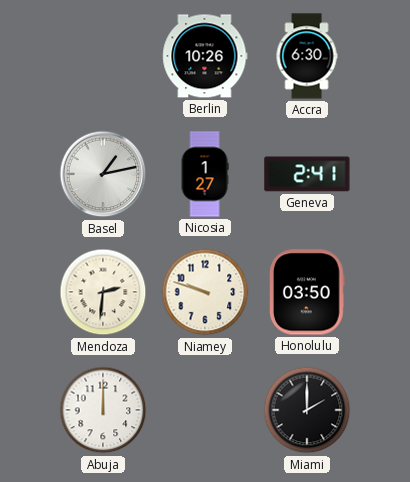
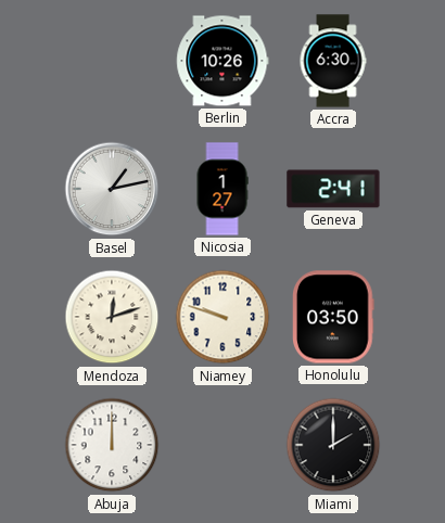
Mendoza: 2:31 -> 12:12 (112, 317)
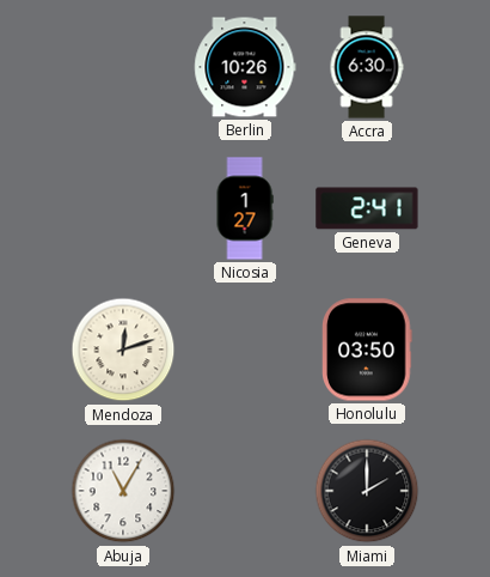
Basel: 1:13 -> none (112, 189)
Niamey: 9:48 -> none (223, 317)
Abuja: 12:00 -> 11:05 (123, 491)
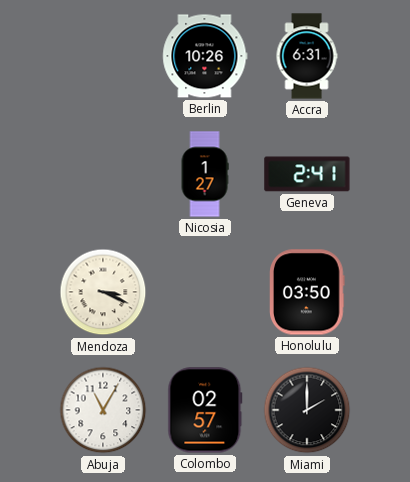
Accra: 6:30 -> 6:31 (307, 56)
Mendoza: 12:12 -> 3:19 (103, 292)
Colombo: none -> 02:57 (205, 410)
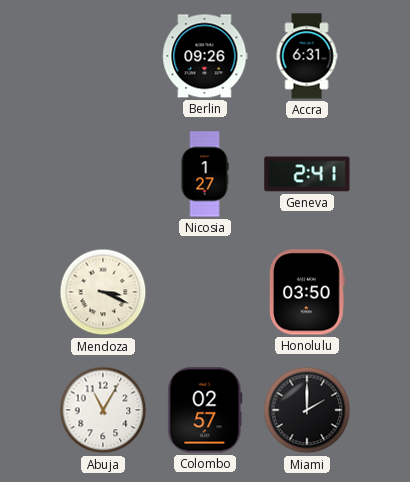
Berlin: 10:26 -> 09:26 (205, 56)
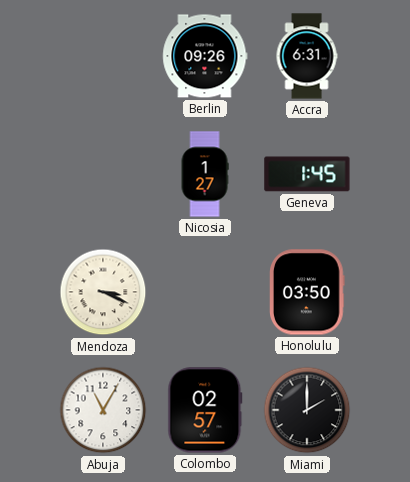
Geneva: 2:41 -> 1:45 (307, 174)
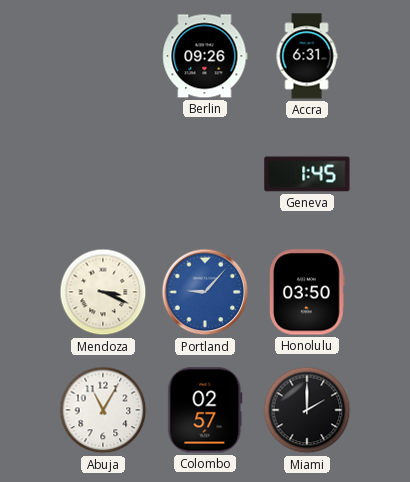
Nicosia: 1:27 -> none (205, 174)
Portland: none -> 9:07 (205, 292)
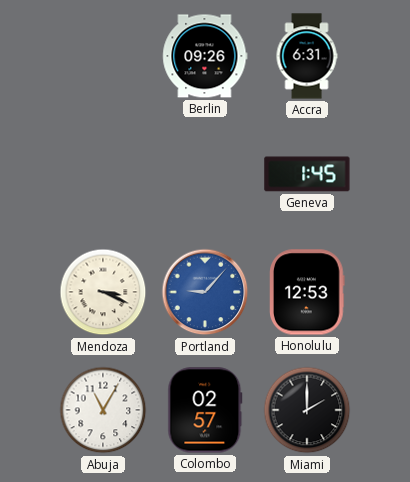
Honolulu: 03:50 -> 12:53 (308, 292)
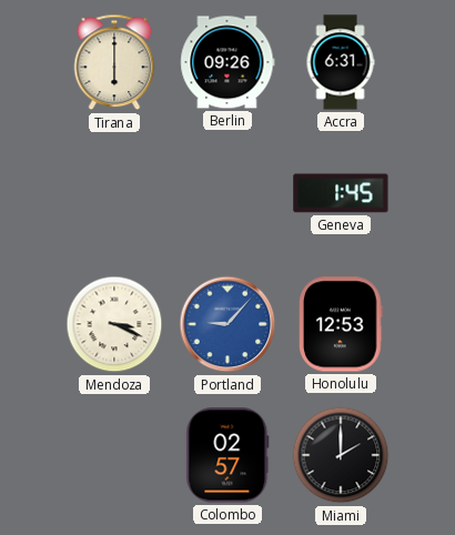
Tirana: none -> 6:00 (114, 62)
Abuja: 11:05 -> none (103, 410)
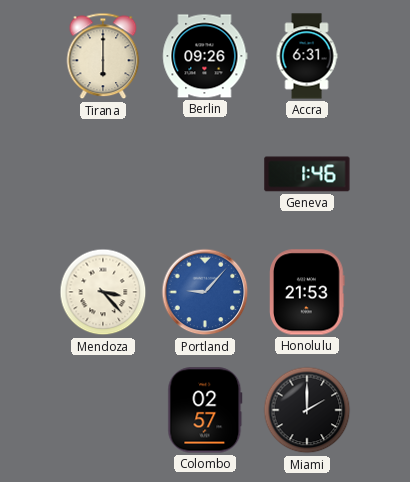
Geneva: 1:45 -> 1:46 (307, 174)
Mendoza: 3:19 -> 3:23 (103, 292)
Honolulu: 12:53 -> 21:53 (308, 292)
